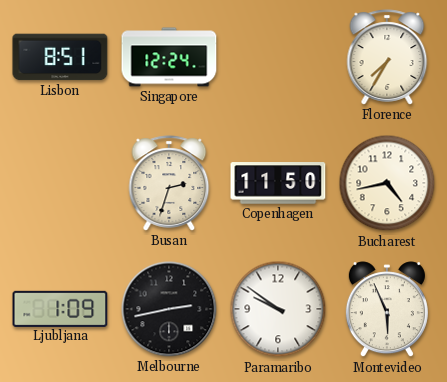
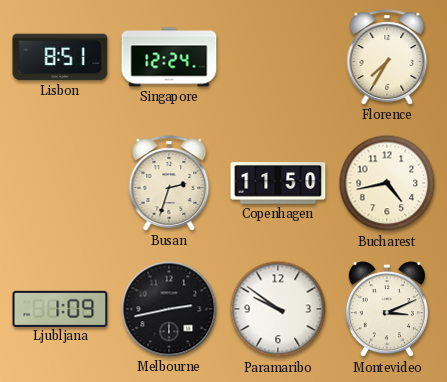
Montevideo: 5:56 -> 3:11 (387, 310)
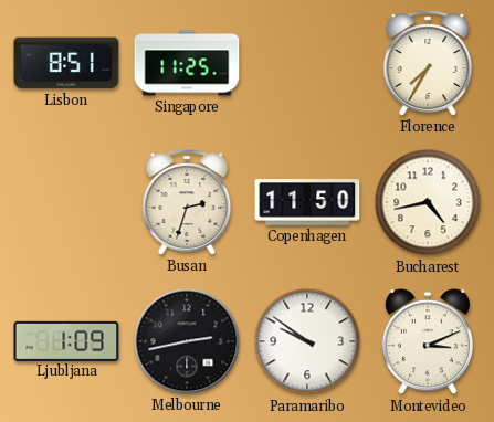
Singapore: 12:24 -> 11:25 (187, 63)
